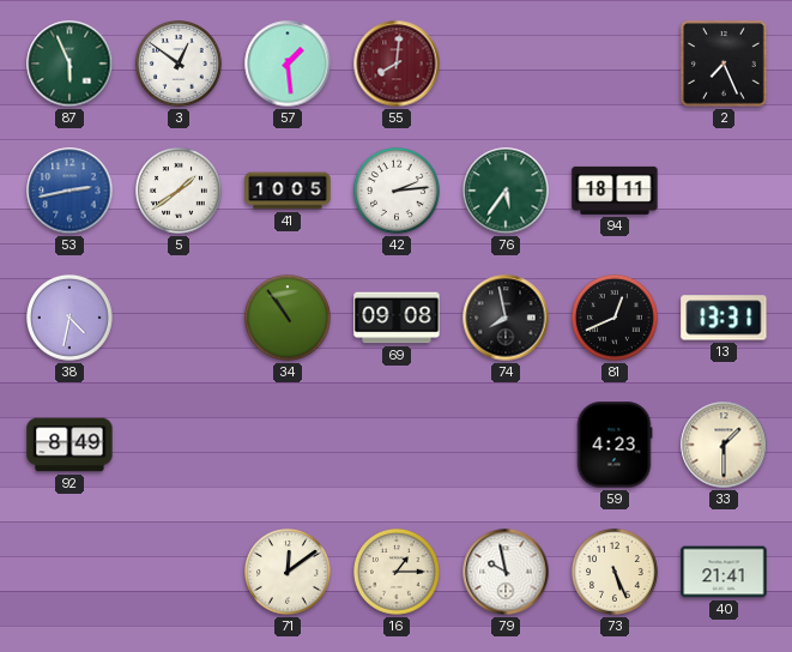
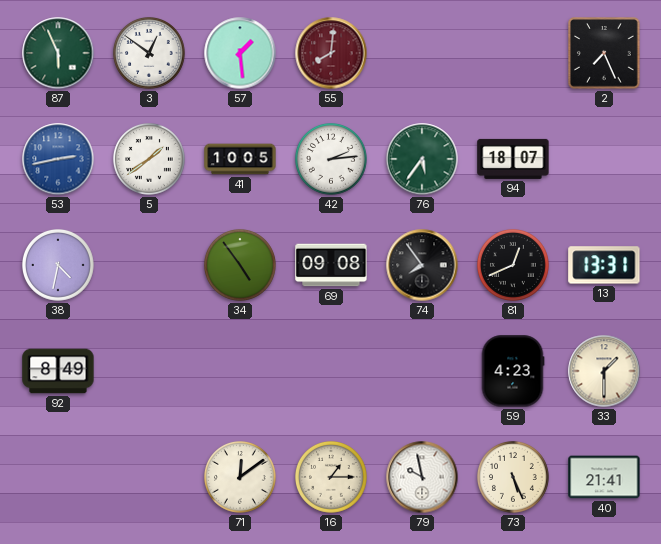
94: 18:11 -> 18:07 (513, 159)
34: 10:54 -> 4:54 (241, 266)
74: 7:58 -> 7:54 (422, 265)
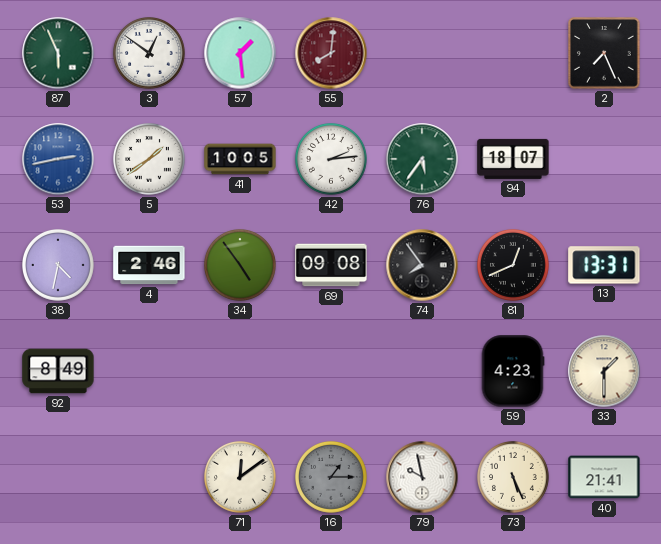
4: none -> 2:46 (149, 265)
16 dial: cream -> grey (332, 478)
